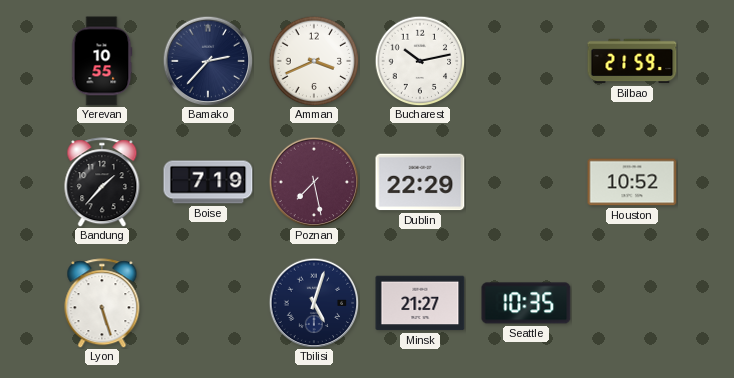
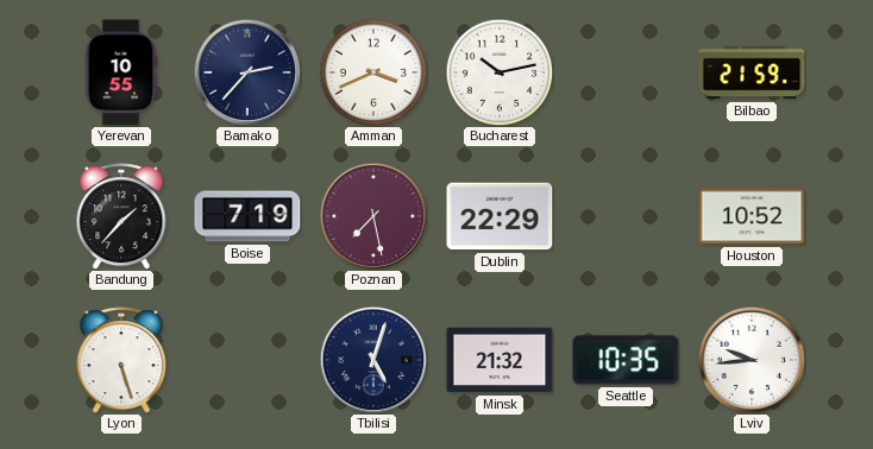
Minsk: 21:27 -> 21:32 (500, 360)
Lviv: none -> 9:44 (752, 360)
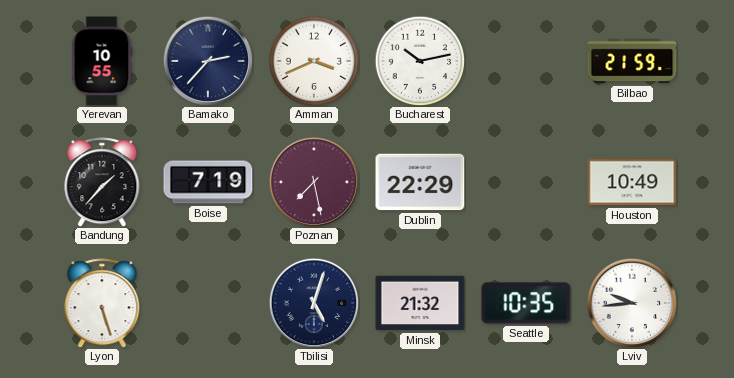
Houston: 10:52 -> 10:49 (632, 182)
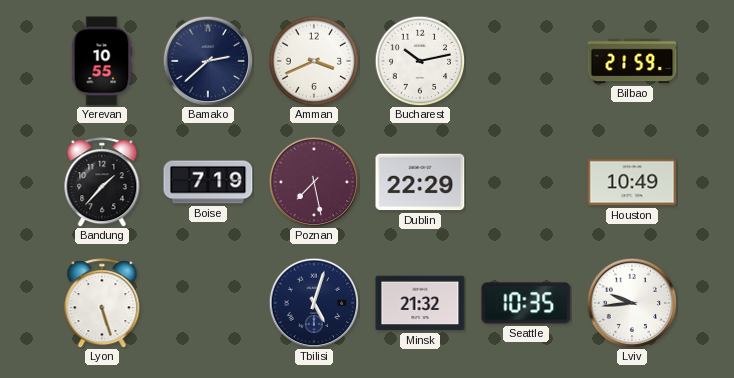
Bamako: 2:37 -> 2:38 (208, 61)
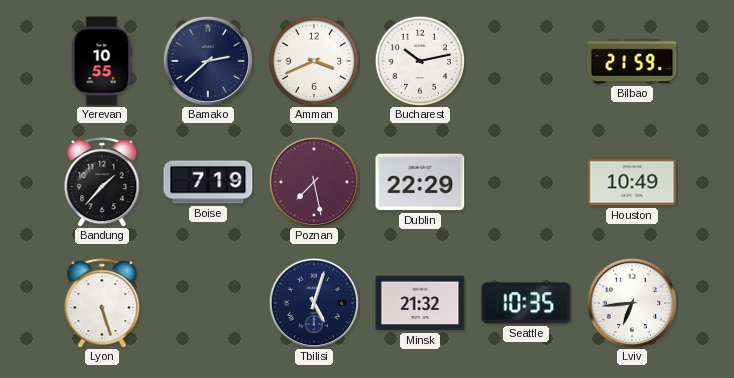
Lviv: 9:44 -> 6:44 (632, 303)
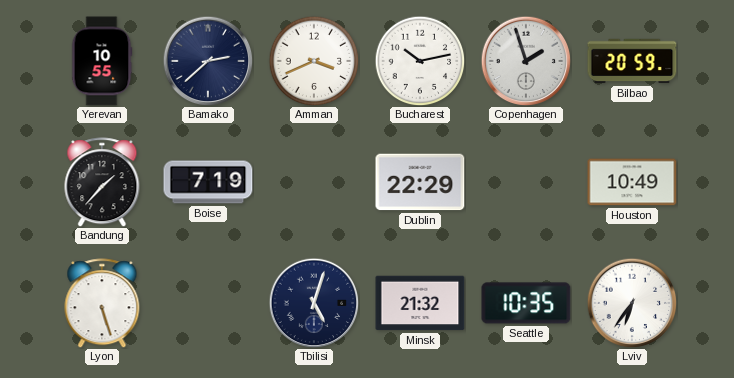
Copenhagen: none -> 1:57 (526, 61)
Bilbao: 21:59 -> 20:59 (632, 61)
Poznan: 7:28 -> none (314, 182)
Lviv: 6:44 -> 6:36 (632, 303)
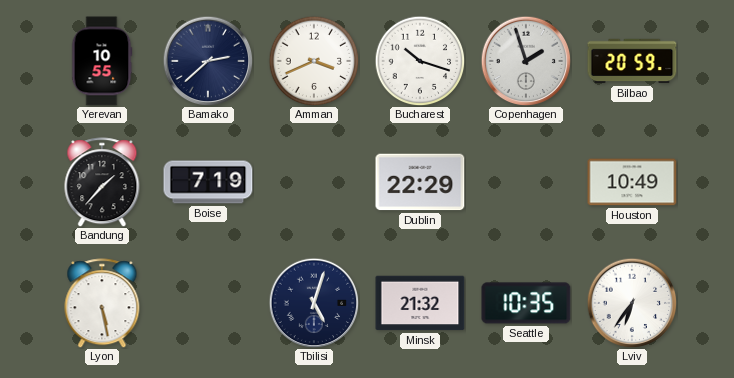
Bucharest: 10:13 -> 10:18 (420, 61)
Lyon: 5:27 -> 5:28 (102, 303)
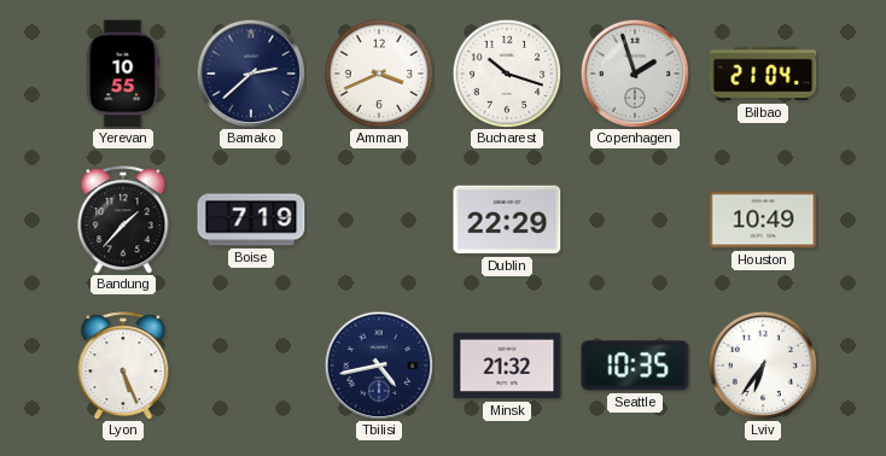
Bilbao: 20:59 -> 21:04 (763, 74)
Lyon: 5:28 -> 5:26 (123, 366)
Tbilisi: 5:03 -> 4:43 (379, 366)
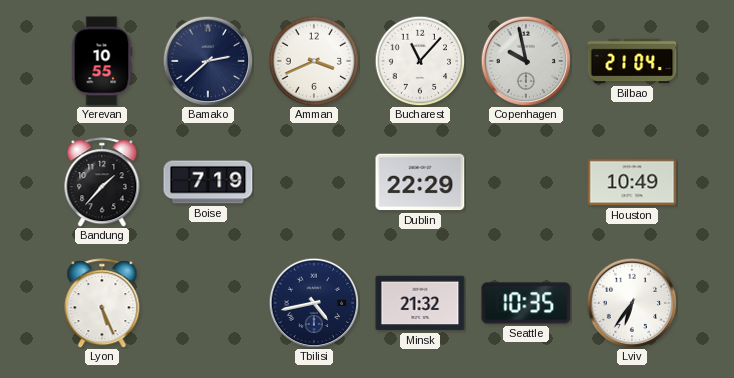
Bucharest: 10:18 -> 11:07 (420, 61)
Copenhagen: 1:57 -> 9:58 (526, 61)
